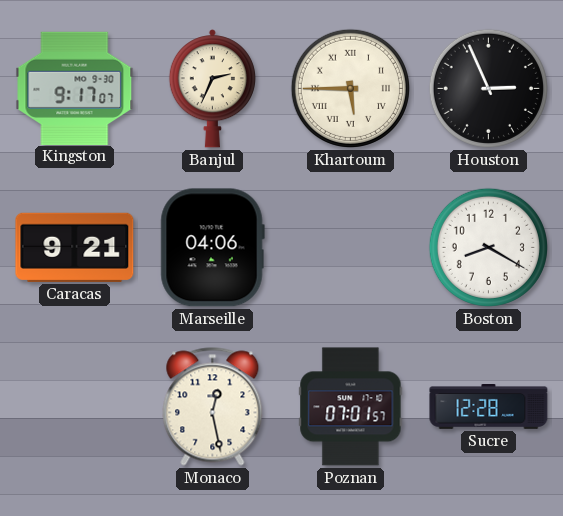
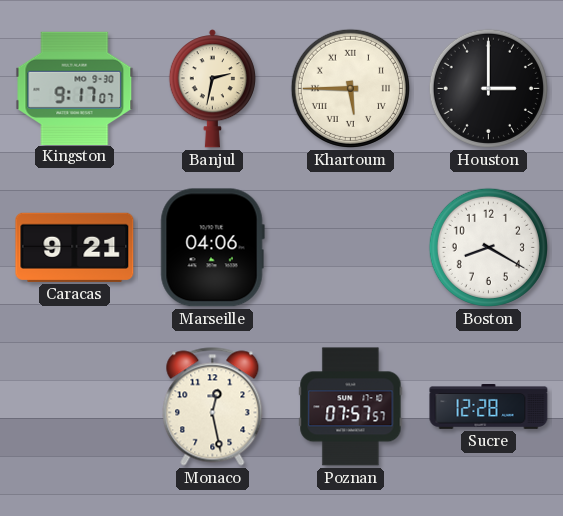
Banjul: 2:34 -> 2:32 (212, 89)
Houston: 2:56 -> 3:00 (488, 88)
Poznan: 07:01 -> 07:57 (351, 407)
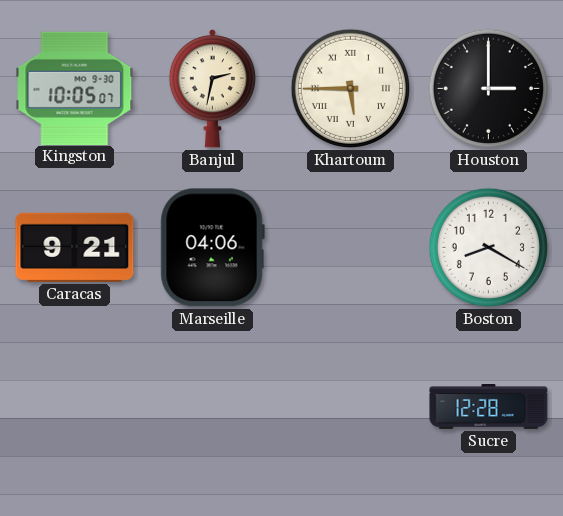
Kingston: 9:17 -> 10:05 (75, 88)
Monaco: 12:28 -> none (213, 407)
Poznan: 07:57 -> none (351, 407)
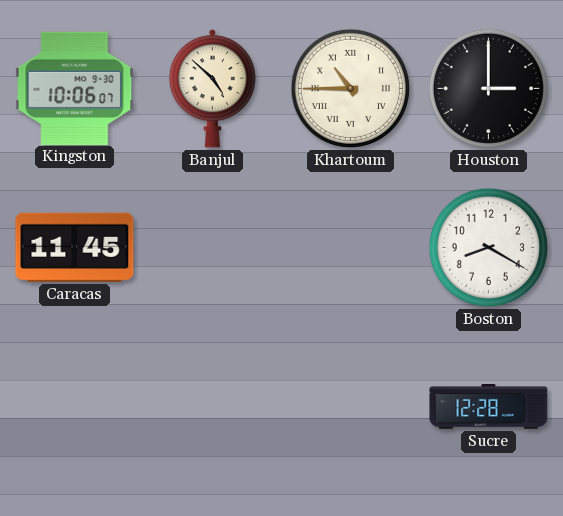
Kingston: 10:05 -> 10:06 (75, 88)
Banjul: 2:32 -> 4:52 (212, 89)
Khartoum: 5:45 -> 10:45 (350, 88)
Caracas: 9:21 -> 11:45 (75, 247)
Marseille: 04:06 -> none (212, 248)
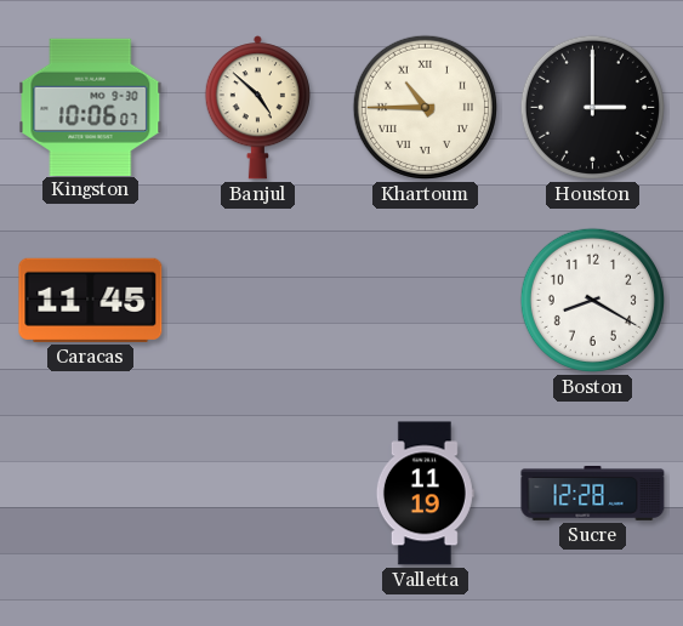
Valletta: none -> 11:19 (425, 494)
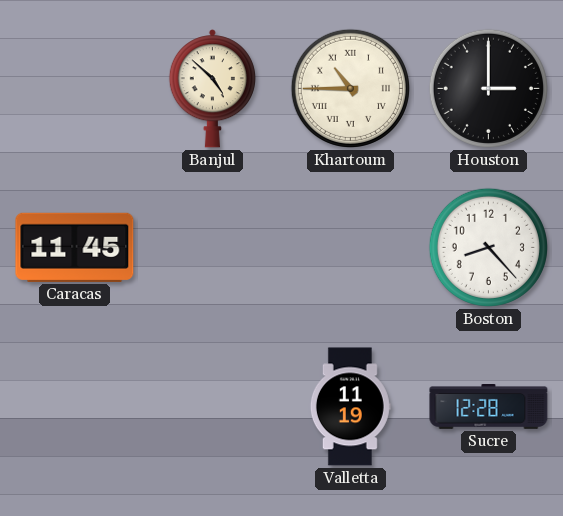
Kingston: 10:06 -> none (91, 107)
Boston: 8:20 -> 8:23 (488, 247)
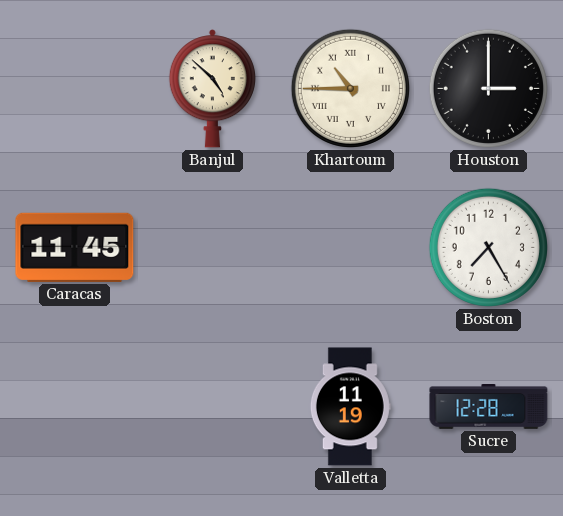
Boston: 8:23 -> 7:25 (488, 247)
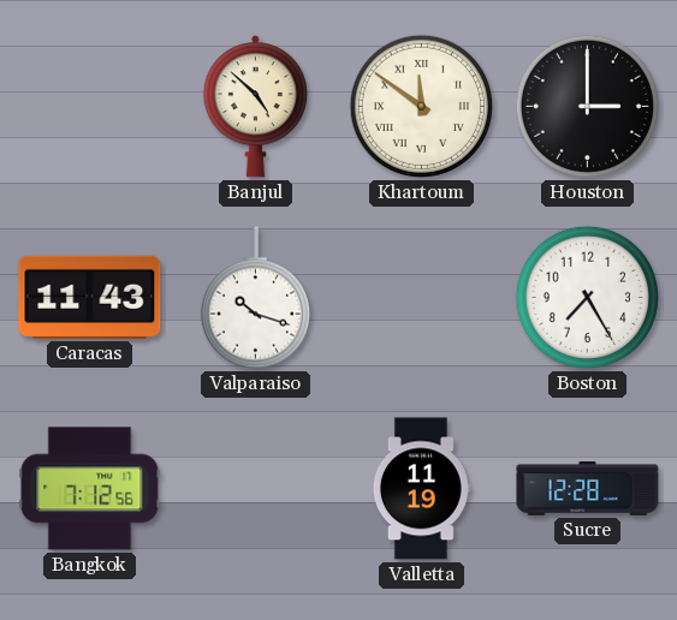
Khartoum: 10:45 -> 11:51 (421, 106)
Caracas: 11:45 -> 11:43 (90, 297)
Valparaiso: none -> 10:18 (255, 298)
Bangkok: none -> 7:12 (90, 489)
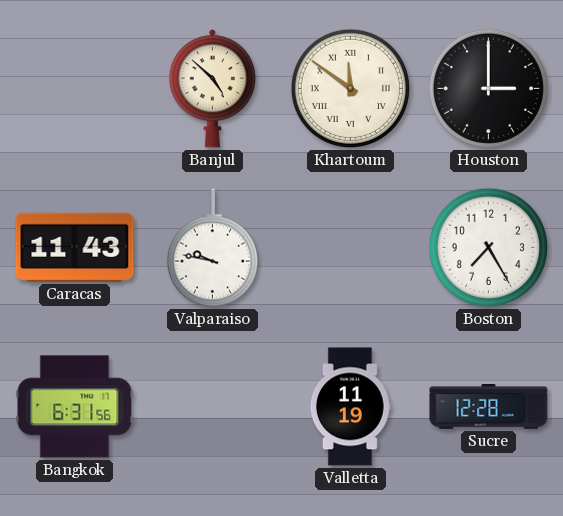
Valparaiso: 10:18 -> 9:47 (212, 248)
Bangkok: 7:12 -> 6:31 (75, 407)
